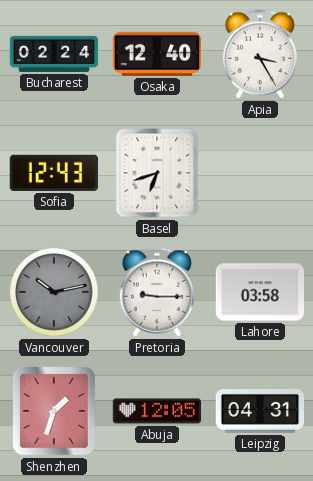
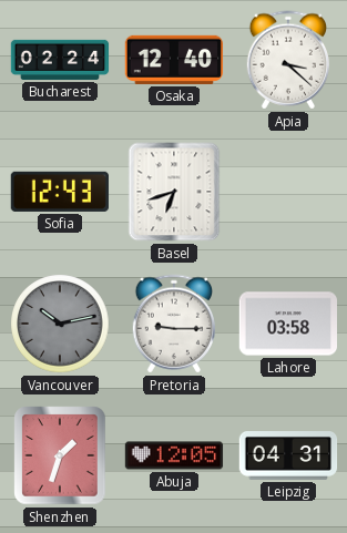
Apia: 3:25 -> 3:22 (288, 60)
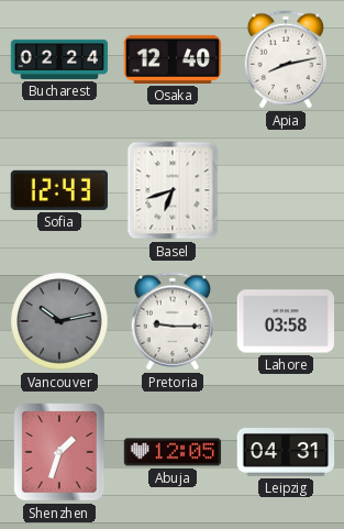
Apia: 3:22 -> 8:13 (286, 59)
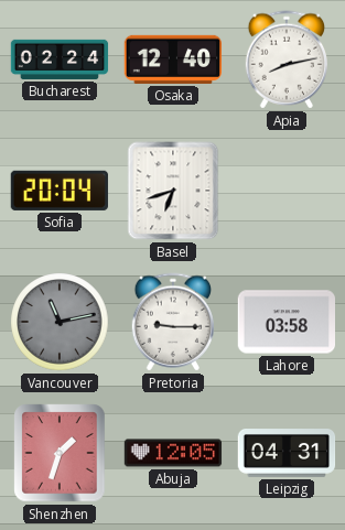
Sofia: 12:43 -> 20:04 (60, 191)
Vancouver: 10:13 -> 11:13 (60, 322)
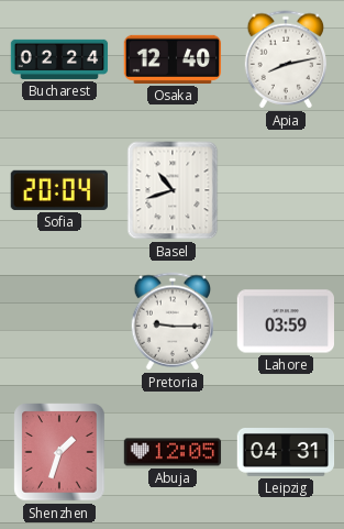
Basel: 6:42 -> 10:42 (173, 190)
Vancouver: 11:13 -> none (60, 322)
Lahore: 03:58 -> 03:59 (285, 321)
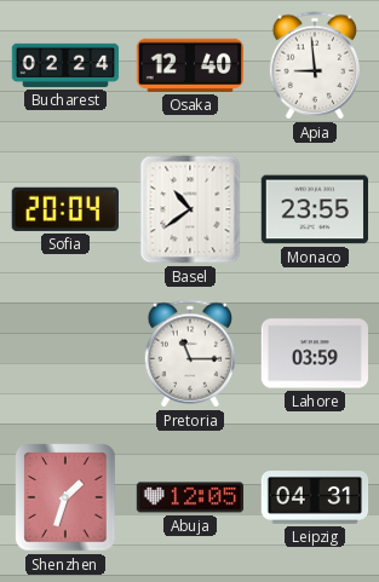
Apia: 8:13 -> 8:59 (315, 65)
Basel: 10:42 -> 10:39 (190, 209)
Monaco: none -> 23:55 (314, 209)
Pretoria: 9:15 -> 11:15 (190, 353)
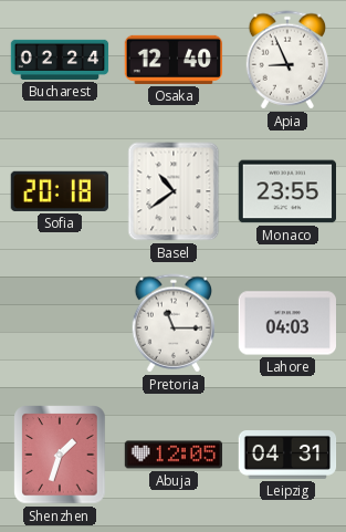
Apia: 8:59 -> 8:56 (287, 60)
Sofia: 20:04 -> 20:18 (60, 191)
Lahore: 03:59 -> 04:03 (286, 323)
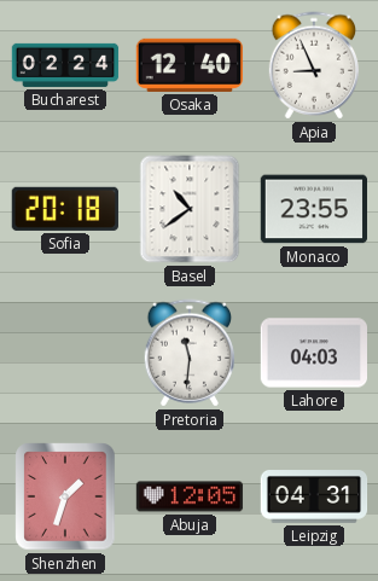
Pretoria: 11:15 -> 11:31 (190, 353)
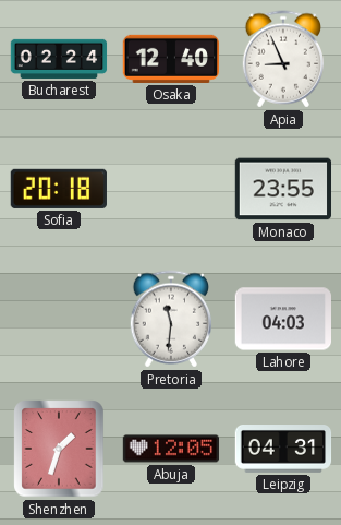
Basel: 10:39 -> none (190, 209)
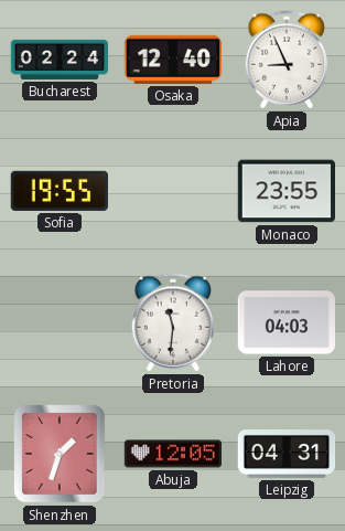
Sofia: 20:18 -> 19:55 (60, 191)
